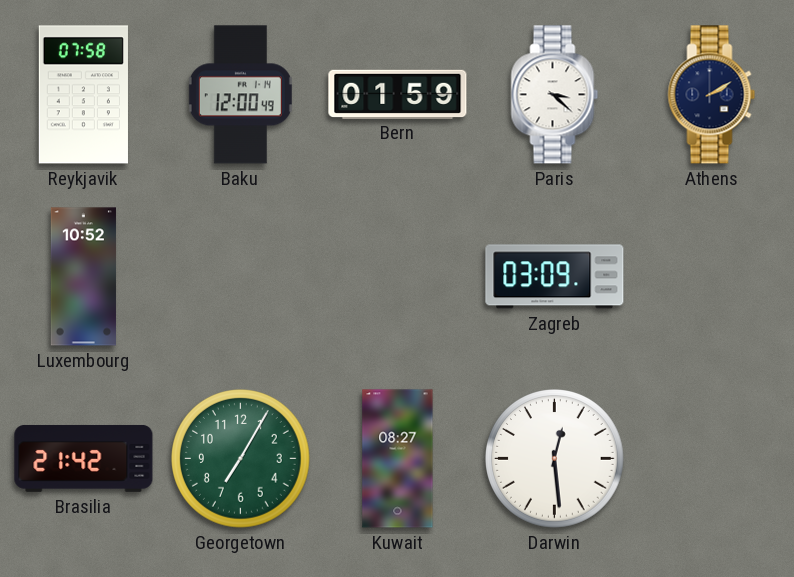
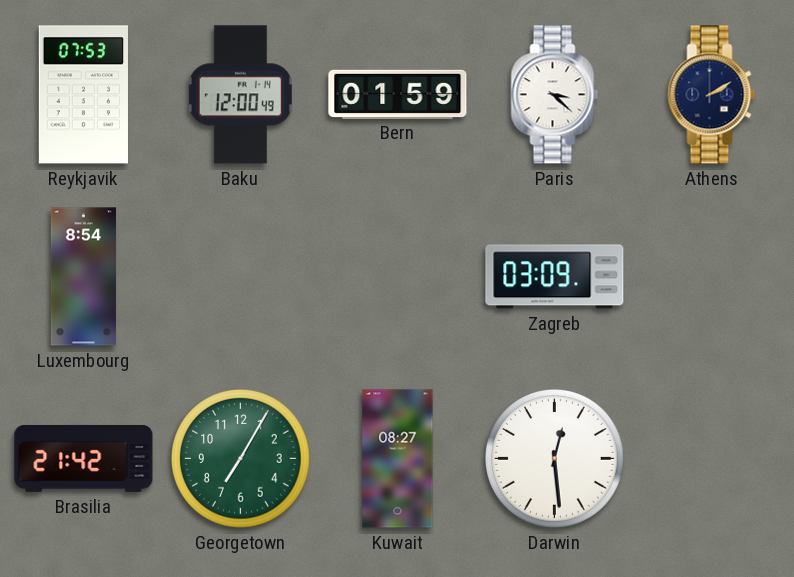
Reykjavik: 07:58 -> 07:53 (83, 95)
Luxembourg: 10:52 -> 8:54 (83, 277)
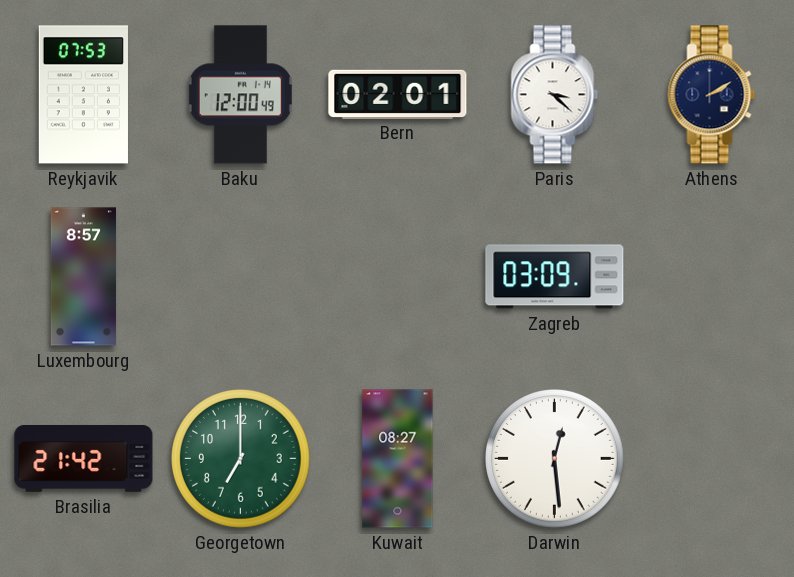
Bern: 01:59 -> 02:01 (398, 94)
Luxembourg: 8:54 -> 8:57 (83, 277)
Georgetown: 7:05 -> 7:00 (241, 459)
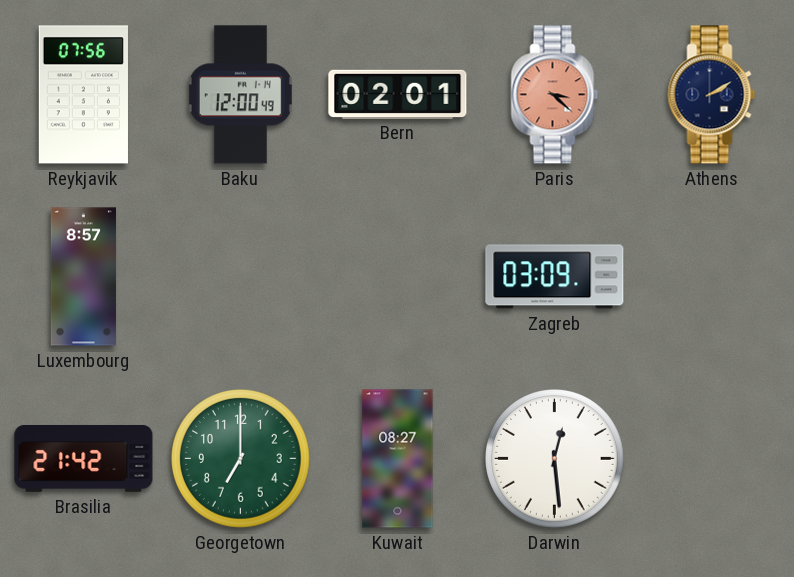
Reykjavik: 07:53 -> 07:56 (83, 95)
Paris dial: white -> salmon (555, 95)
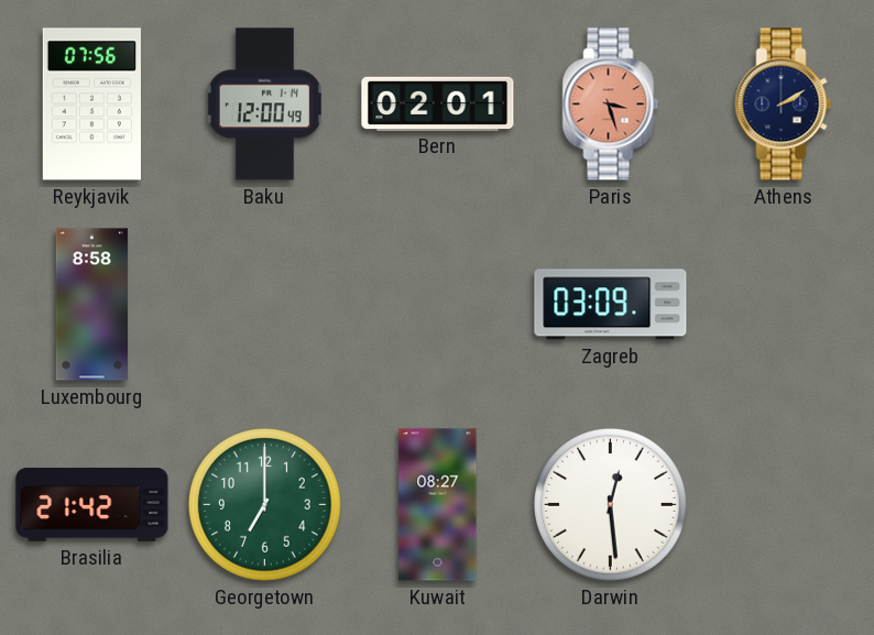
Paris: 3:22 -> 3:27 (611, 105)
Luxembourg: 8:57 -> 8:58 (91, 305)
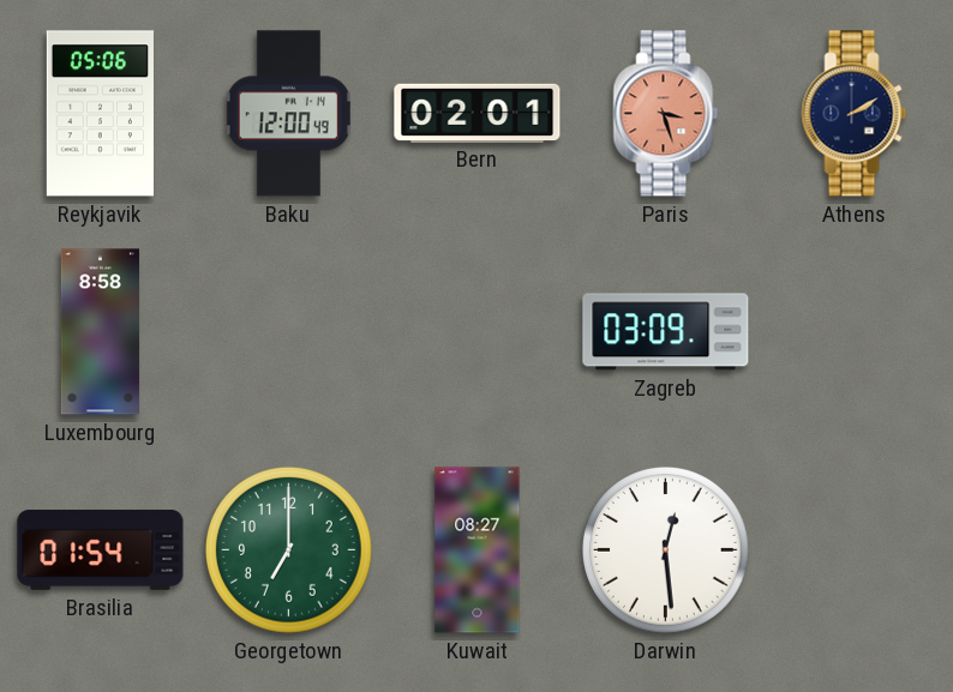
Reykjavik: 07:56 -> 05:06 (100, 114)
Brasilia: 21:42 -> 01:54 (101, 549)
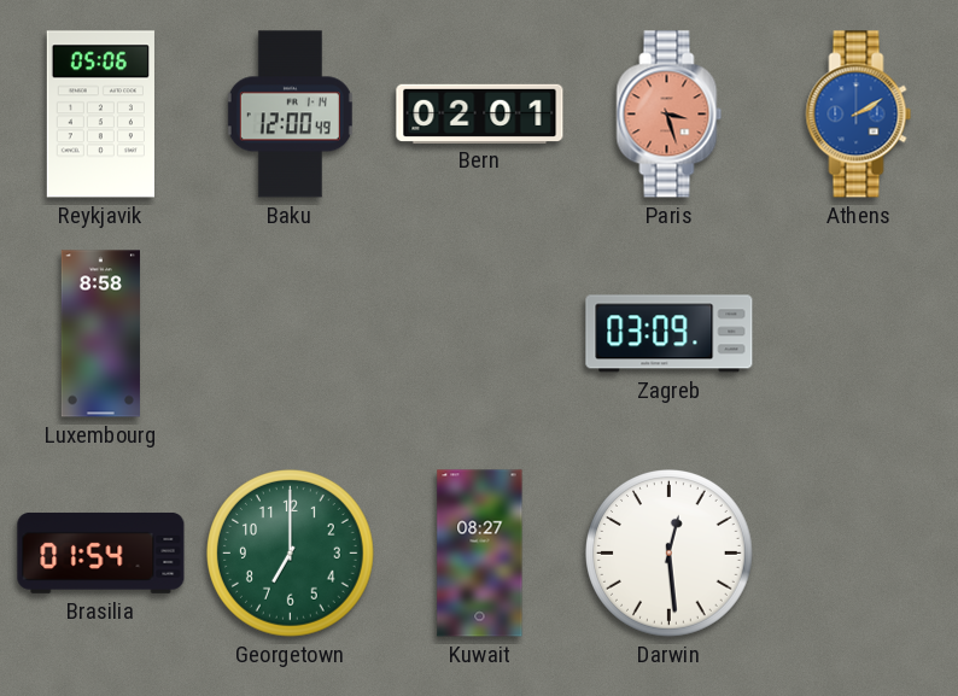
Athens dial: navy -> blue (859, 115)
